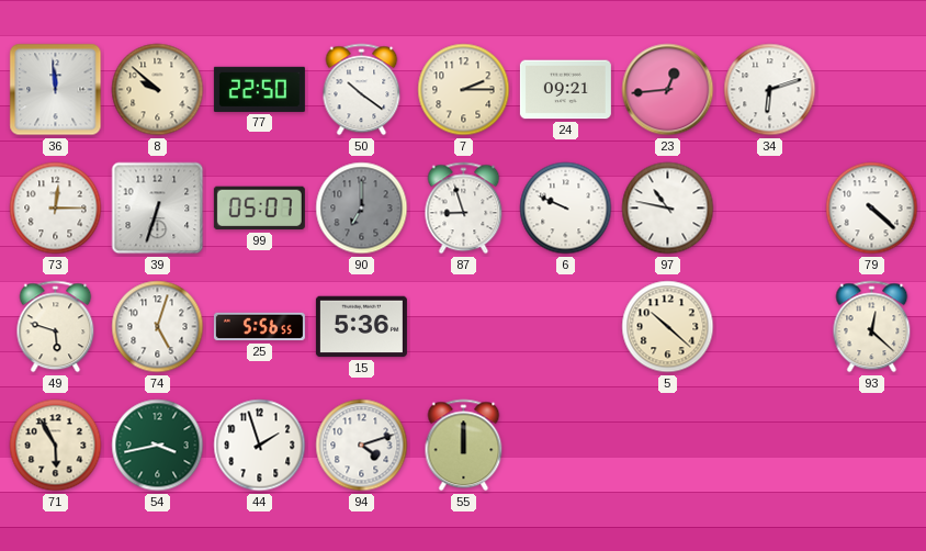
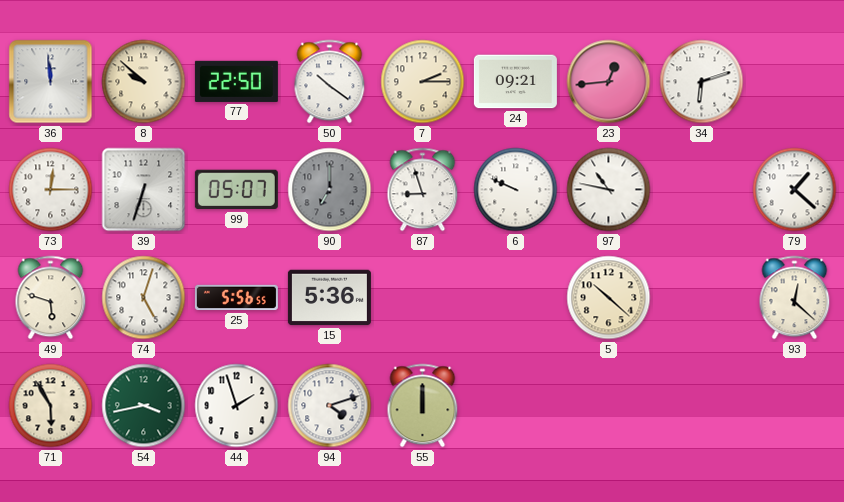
79: 4:22 -> 1:22 (795, 190)
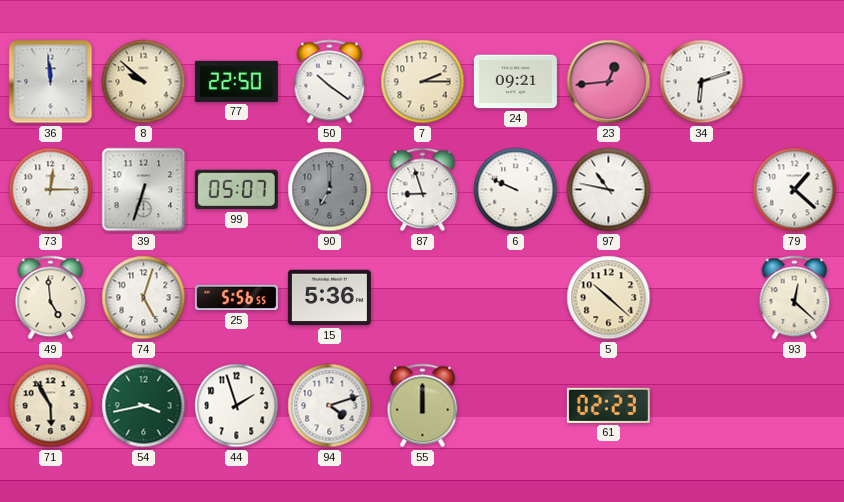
49: 5:48 -> 4:59 (51, 298)
61: none -> 02:23 (608, 405)
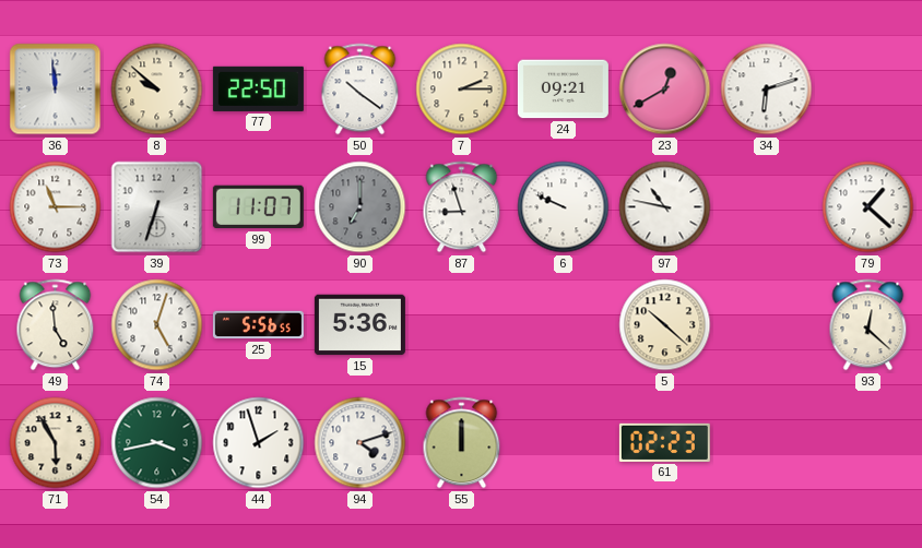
23: 12:44 -> 12:40 (665, 90)
73: 12:15 -> 11:15 (56, 207)
99: 05:07 -> 11:07 (258, 207)
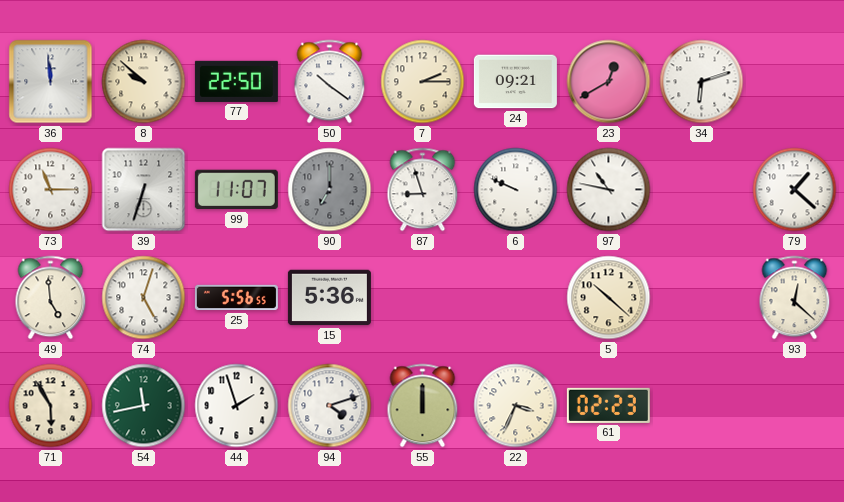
54: 3:43 -> 11:43 (144, 406)
22: none -> 3:34 (516, 406)
